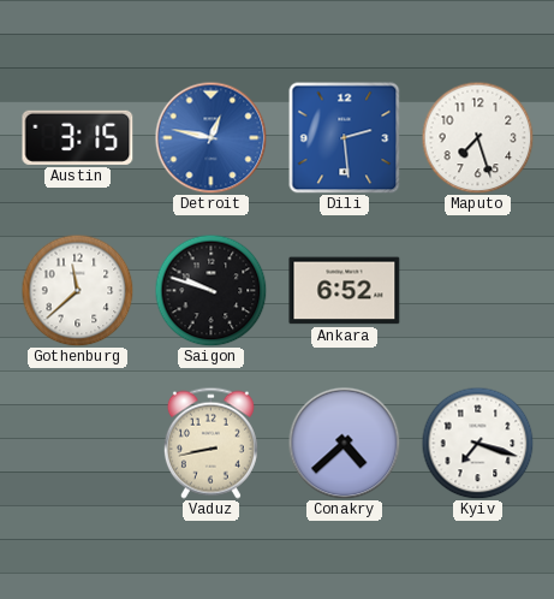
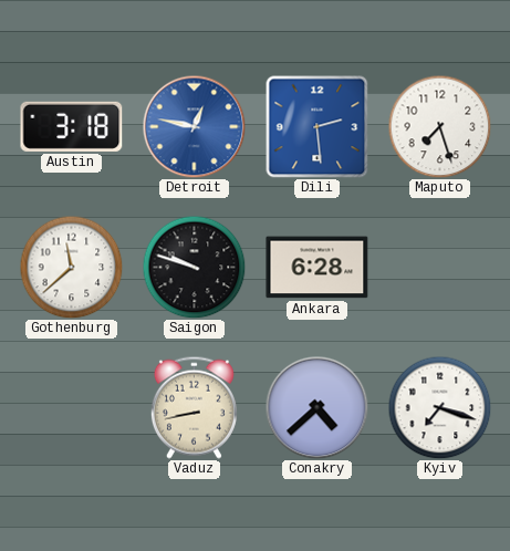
Austin: 3:15 -> 3:18 (72, 126)
Ankara: 6:52 -> 6:28 (318, 268)
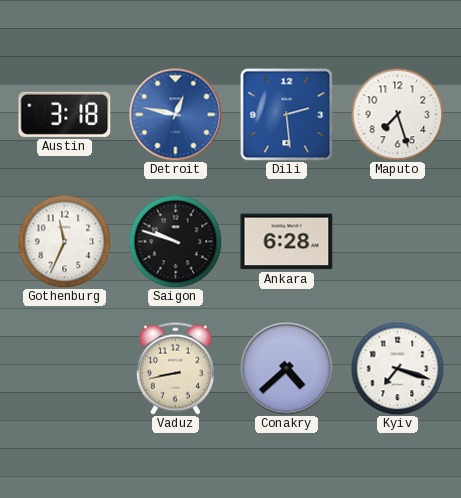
Gothenburg: 11:38 -> 11:34 (64, 241)
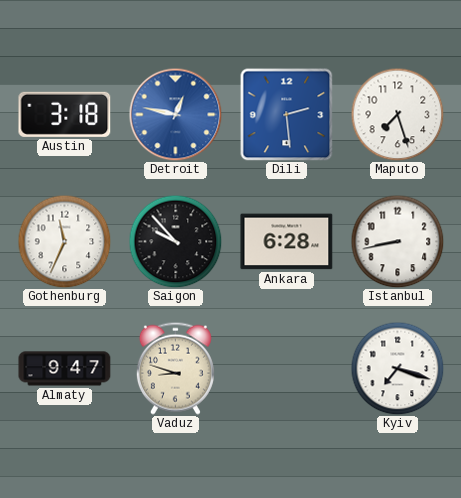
Saigon: 9:48 -> 9:53 (175, 241)
Istanbul: none -> 8:43 (397, 241)
Almaty: none -> 9:47 (65, 369)
Vaduz: 8:43 -> 8:48 (175, 368)
Conakry: 4:38 -> none (286, 368)
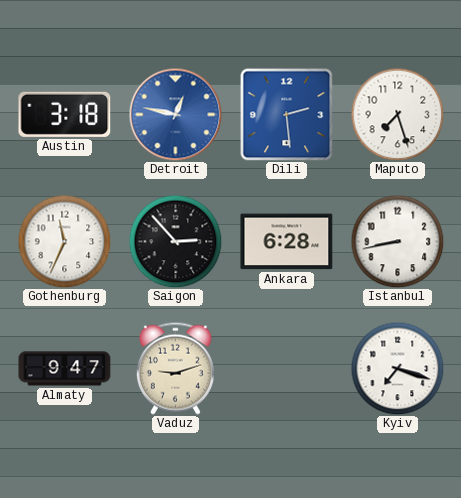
Saigon: 9:53 -> 2:53 (175, 241)
Vaduz: 8:48 -> 9:12 (175, 368)
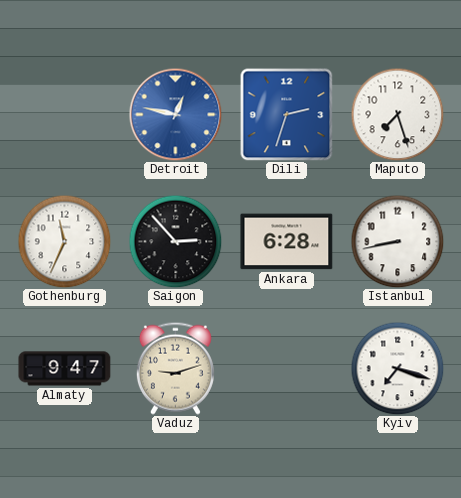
Austin: 3:18 -> none (65, 114)
Dili: 2:29 -> 2:33 (286, 114)
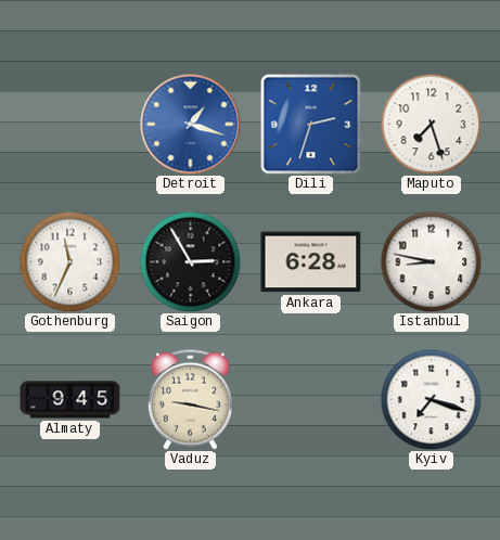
Detroit: 12:47 -> 1:18 (190, 124)
Saigon: 2:53 -> 2:55 (190, 261)
Istanbul: 8:43 -> 8:47 (431, 261)
Almaty: 9:47 -> 9:45 (70, 400)
Vaduz: 9:12 -> 9:17 (190, 399)
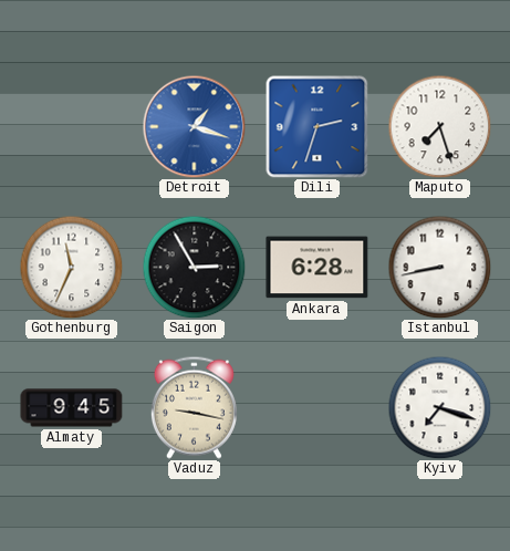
Istanbul: 8:47 -> 8:43 (439, 267)
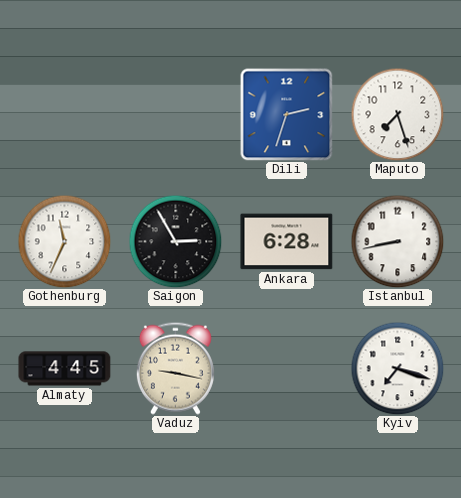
Detroit: 1:18 -> none (194, 126)
Almaty: 9:45 -> 4:45 (65, 369)
